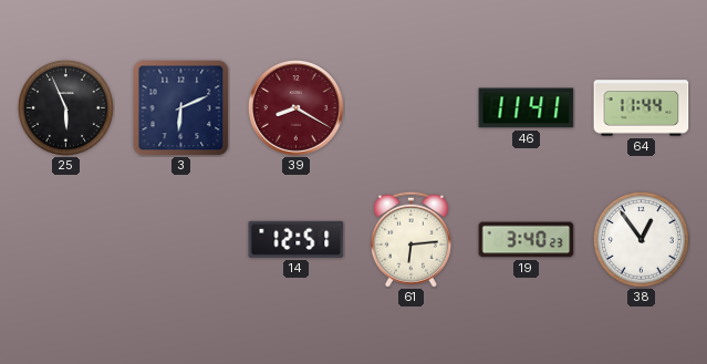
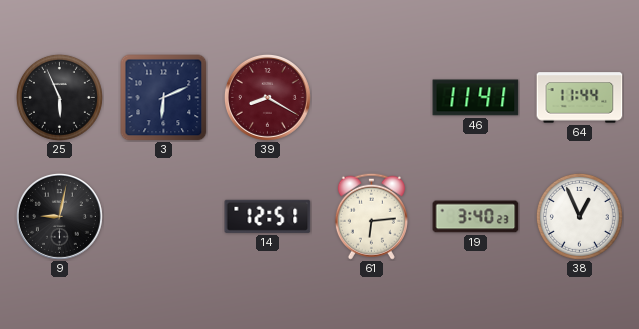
9: none -> 9:02 (59, 216)
38: 12:54 -> 12:56 (579, 216)
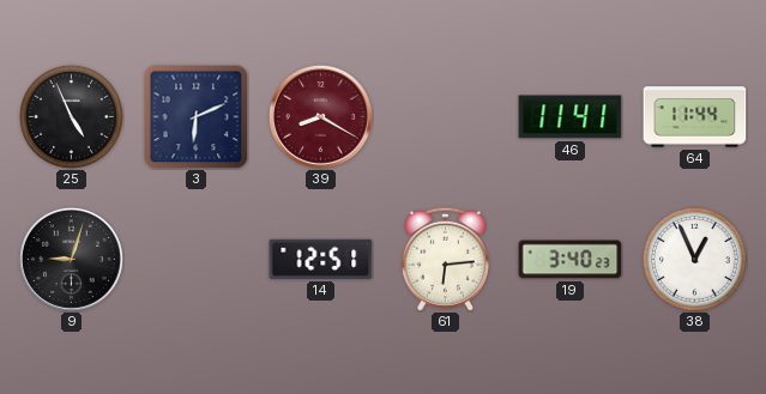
25: 5:56 -> 4:56 (71, 116)
9: 9:02 -> 9:03 (71, 259)
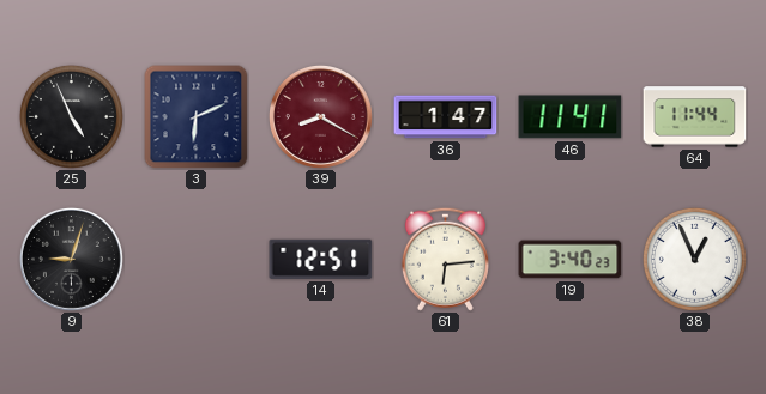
36: none -> 1:47 (446, 117)
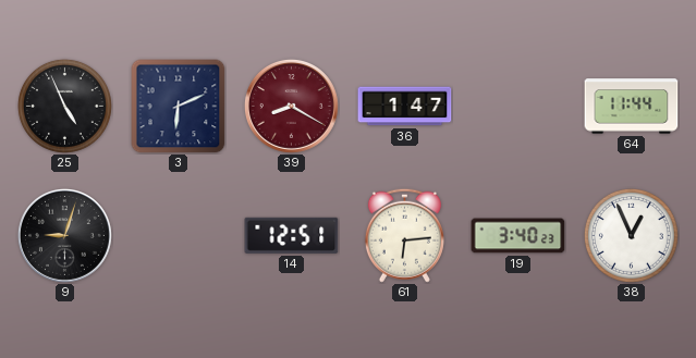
46: 11:41 -> none (571, 117)
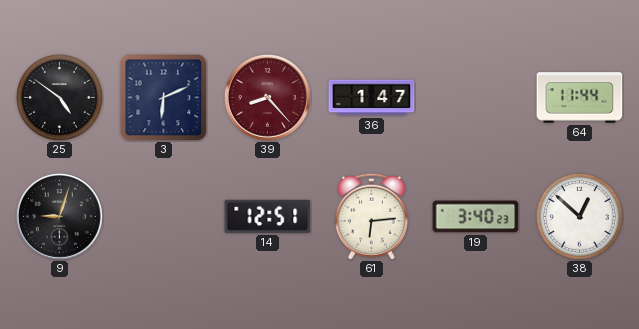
25: 4:56 -> 4:51 (59, 97)
39: 8:20 -> 8:23 (267, 97)
38: 12:56 -> 12:52 (579, 216)
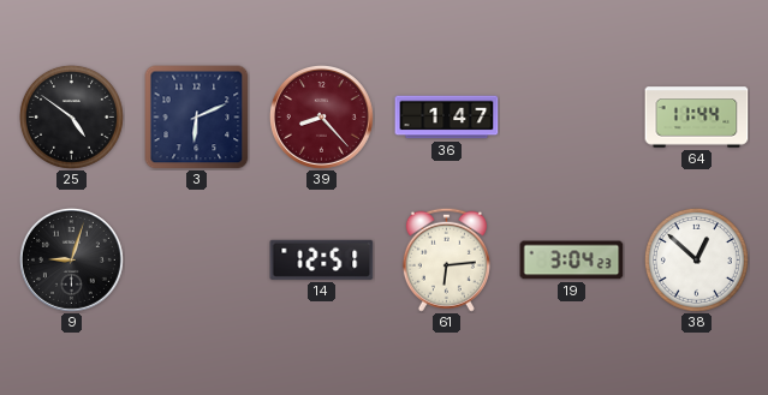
19: 3:40 -> 3:04 (572, 261)
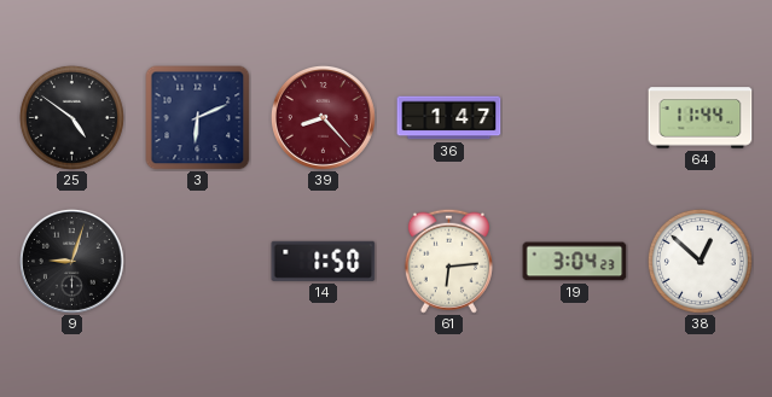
14: 12:51 -> 1:50 (324, 261)
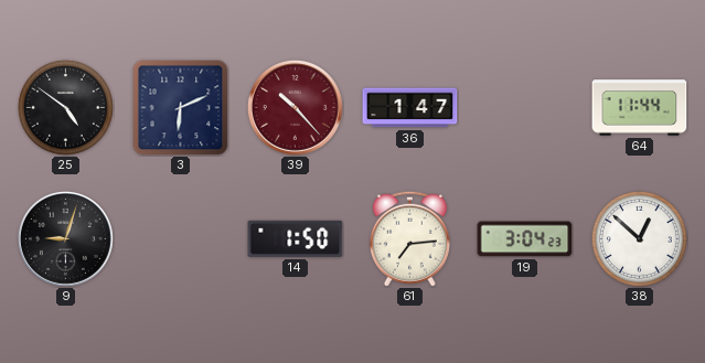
39: 8:23 -> 10:23 (295, 107)
61: 6:14 -> 7:14 (409, 238)
